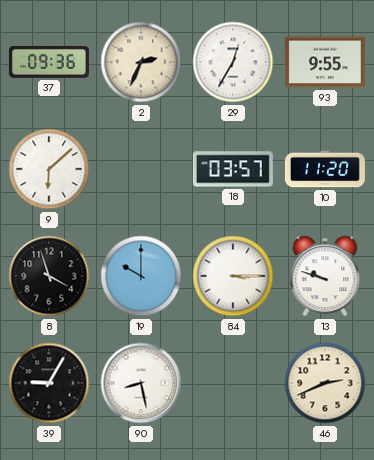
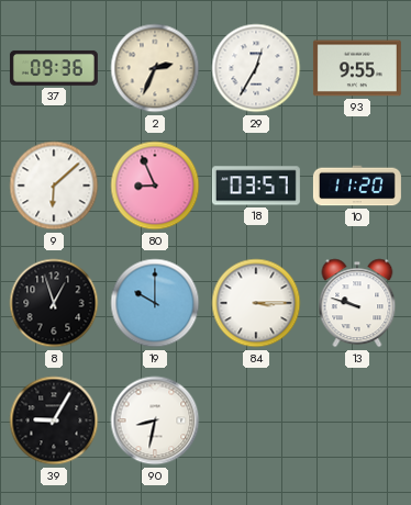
80: none -> 8:56 (155, 186)
8: 3:57 -> 12:57 (54, 303)
90: 8:28 -> 8:32 (155, 420)
46: 2:41 -> none (325, 383)
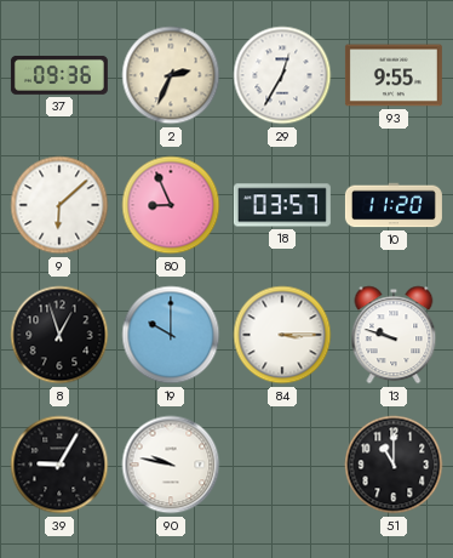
90: 8:32 -> 9:47 (171, 465)
51: none -> 11:00 (394, 465)
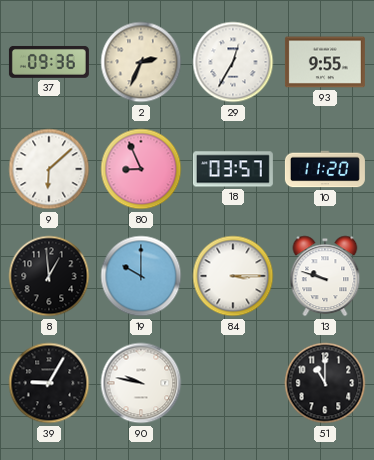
8: 12:57 -> 12:59 (49, 276)
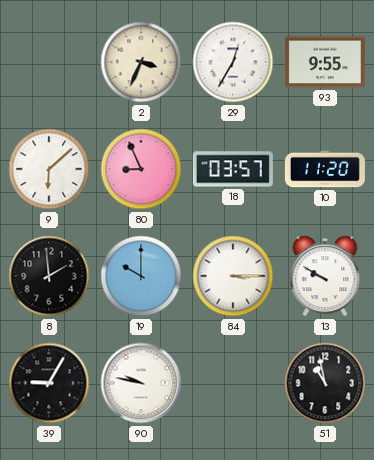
37: 09:36 -> none (49, 62)
2: 2:34 -> 3:34 (141, 62)
8: 12:59 -> 1:59 (49, 276)
13: 9:48 -> 9:50 (325, 276)
51: 11:00 -> 10:58 (325, 383)
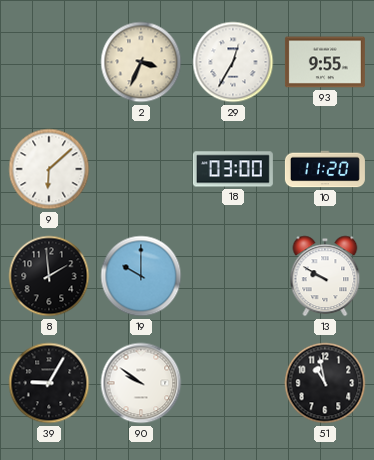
80: 8:56 -> none (141, 169)
18: 03:57 -> 03:00 (233, 169)
84: 3:15 -> none (233, 276)
90: 9:47 -> 9:51 (141, 383)
